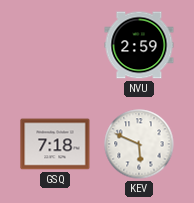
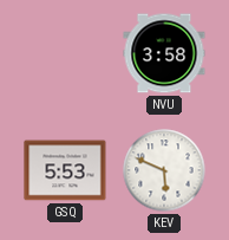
NVU: 2:59 -> 3:58 (164, 53)
GSQ: 7:18 -> 5:53 (65, 170)
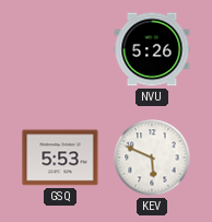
NVU: 3:58 -> 5:26 (152, 49)
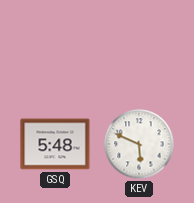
NVU: 5:26 -> none (152, 49)
GSQ: 5:53 -> 5:48 (55, 144)
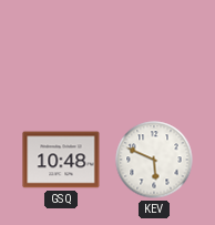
GSQ: 5:48 -> 10:48 (61, 160)
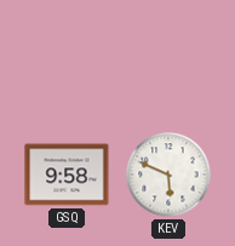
GSQ: 10:48 -> 9:58 (67, 175)
